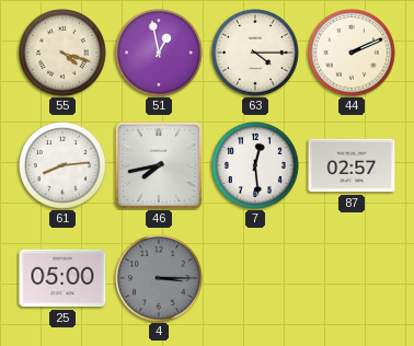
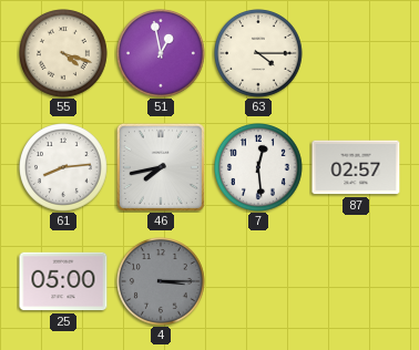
44: 2:11 -> none (353, 54)
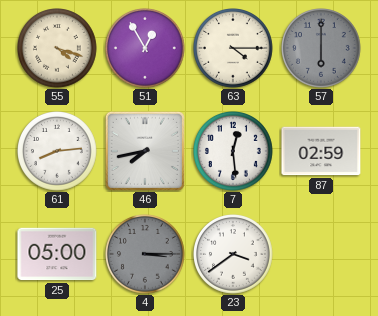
51: 12:58 -> 12:55 (146, 49)
57: none -> 6:00 (322, 49)
87: 02:57 -> 02:59 (321, 151)
23: none -> 3:39 (234, 255)
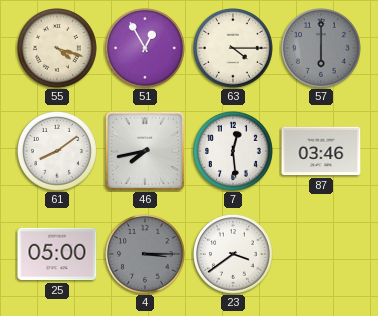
61: 8:14 -> 8:09 (58, 152)
87: 02:59 -> 03:46 (321, 151)
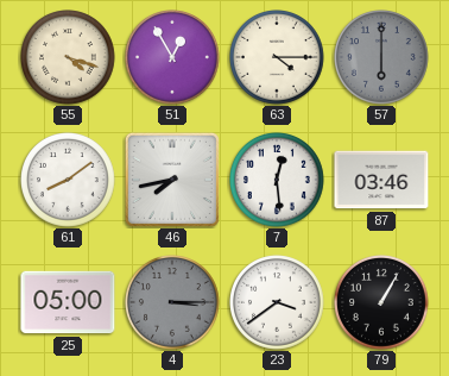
79: none -> 1:05 (382, 303)
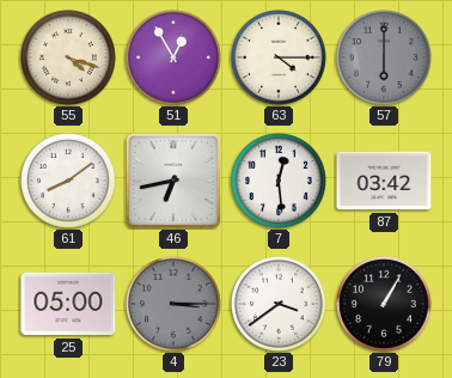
46: 7:43 -> 6:43 (173, 181)
87: 03:46 -> 03:42 (384, 181)
